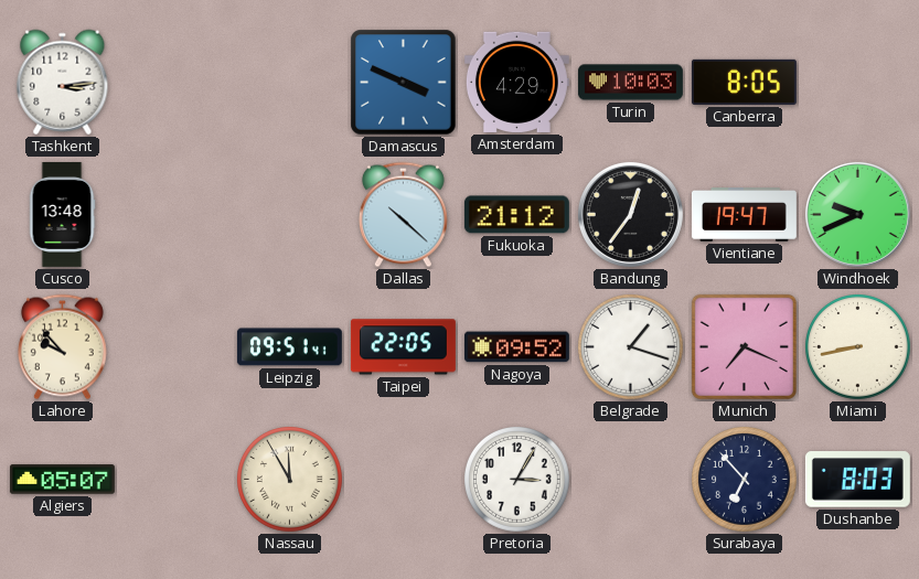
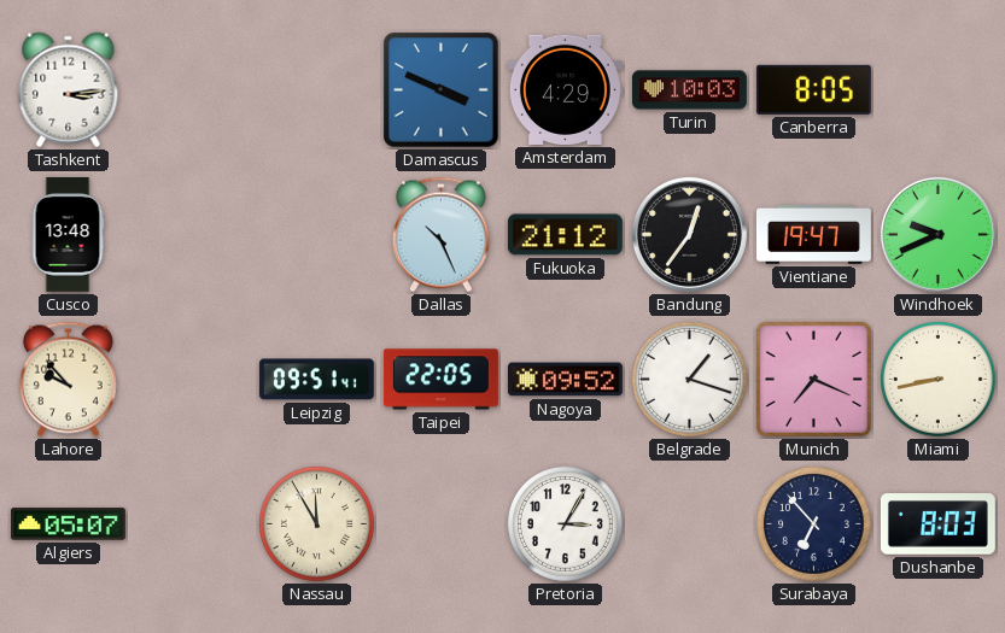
Dallas: 10:22 -> 10:26 (440, 235)
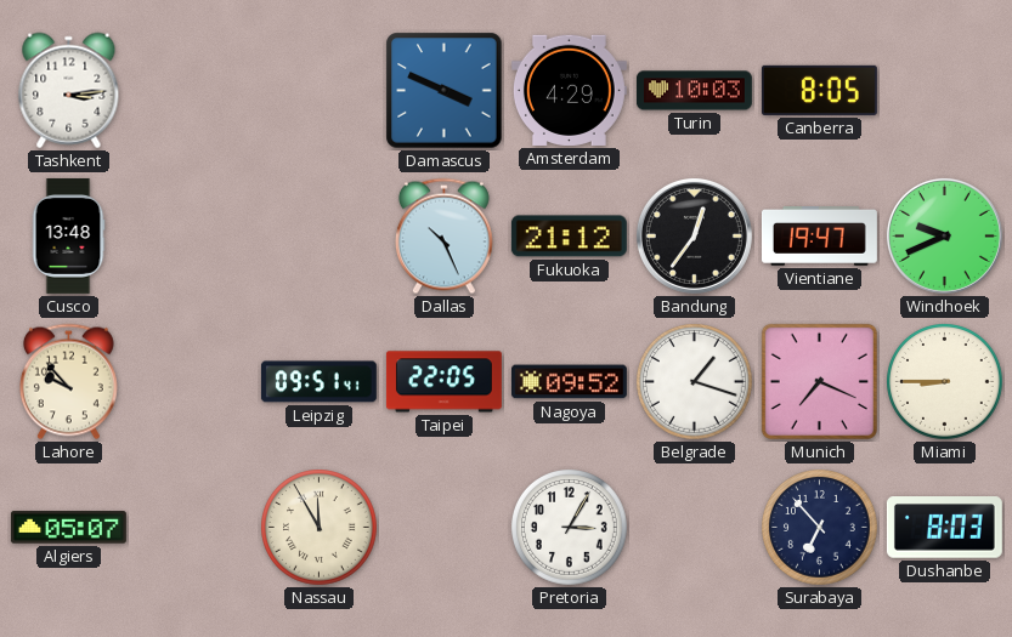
Miami: 8:43 -> 8:45 (945, 382)
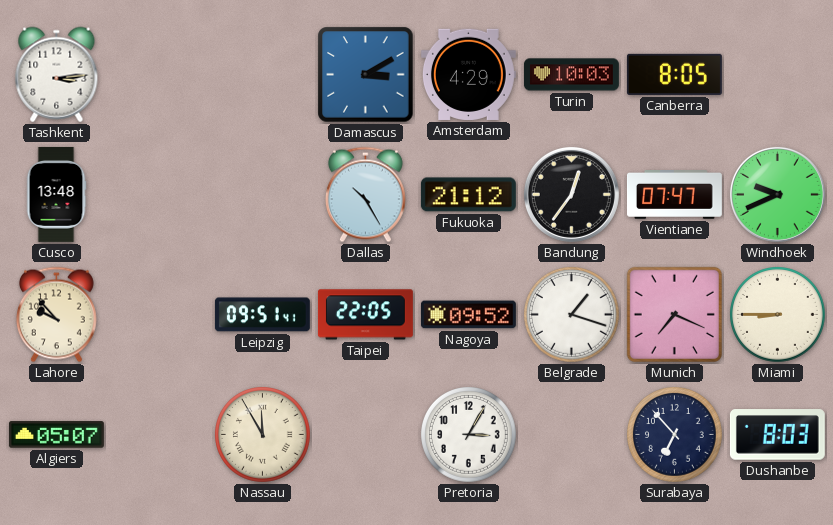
Damascus: 3:49 -> 3:10 (366, 75)
Dallas: 10:26 -> 10:25 (365, 195)
Vientiane: 19:47 -> 07:47 (674, 195)
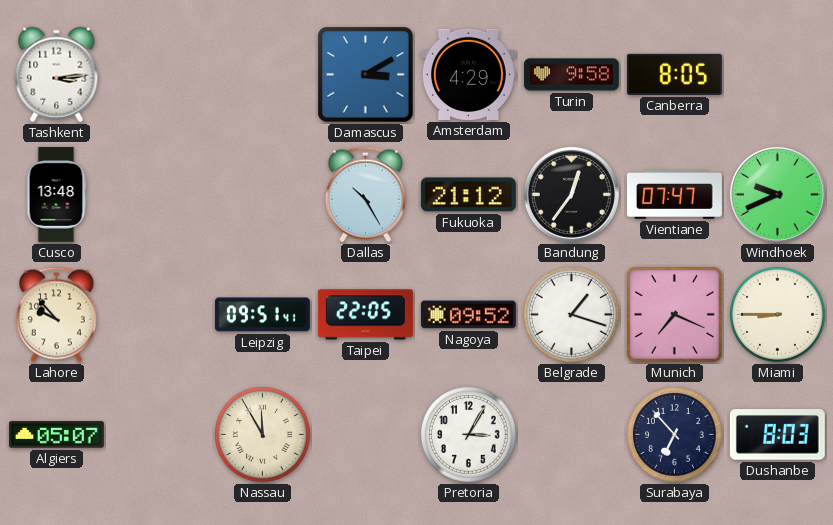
Turin: 10:03 -> 9:58 (571, 75)
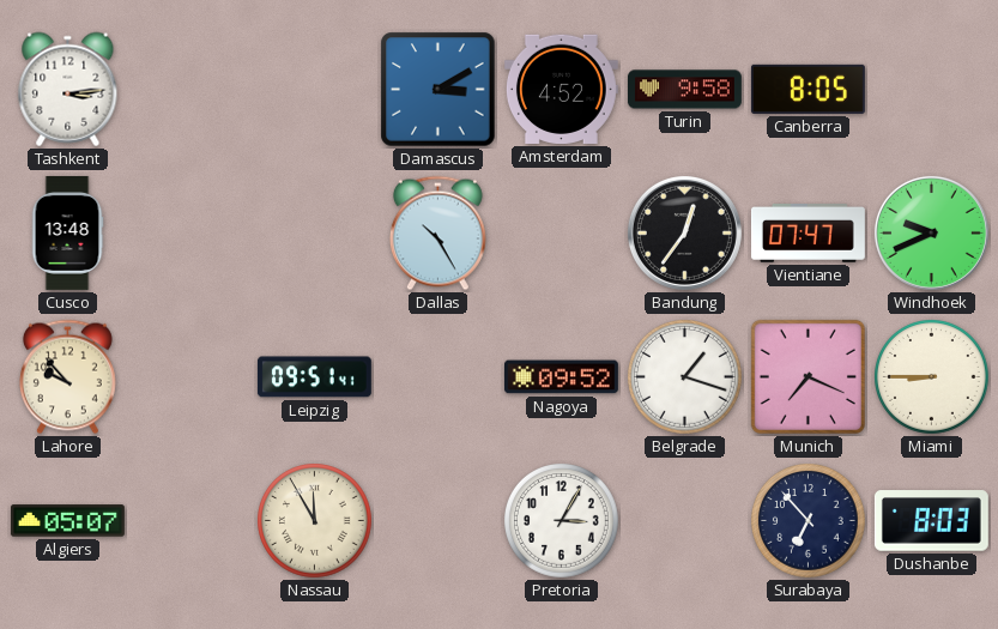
Amsterdam: 4:29 -> 4:52 (561, 89)
Fukuoka: 21:12 -> none (468, 195)
Taipei: 22:05 -> none (365, 315)
